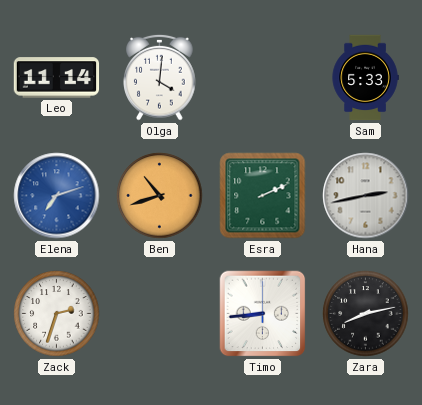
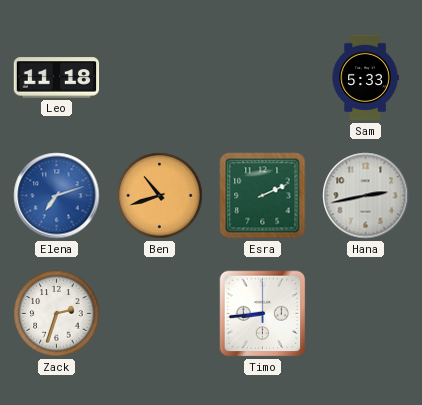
Leo: 11:14 -> 11:18 (57, 78)
Olga: 4:01 -> none (160, 77)
Zara: 8:13 -> none (366, 314)
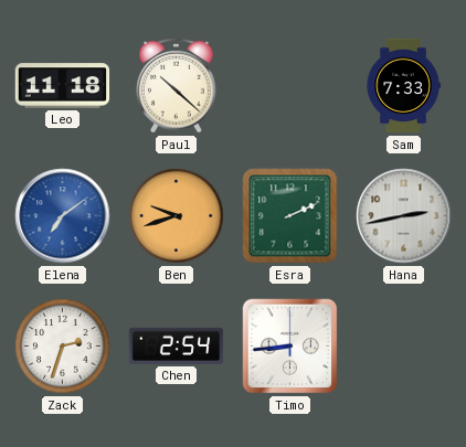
Paul: none -> 10:22 (177, 85)
Sam: 5:33 -> 7:33 (403, 86)
Elena: 7:12 -> 7:09 (63, 216)
Ben: 10:42 -> 9:42 (177, 216)
Chen: none -> 2:54 (177, 345)
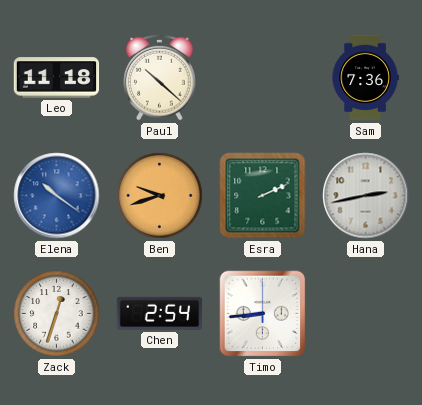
Sam: 7:33 -> 7:36 (365, 78)
Elena: 7:09 -> 10:21 (57, 196)
Zack: 2:33 -> 12:33 (57, 314)
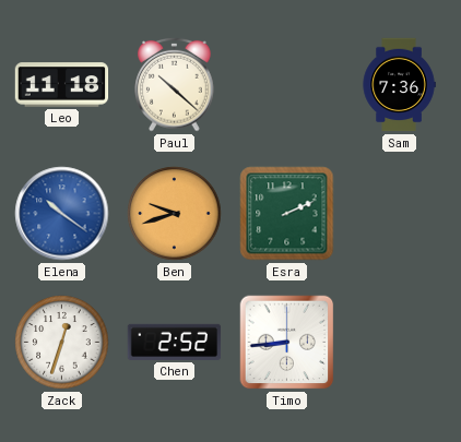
Hana: 2:43 -> none (366, 196)
Chen: 2:54 -> 2:52 (175, 342)
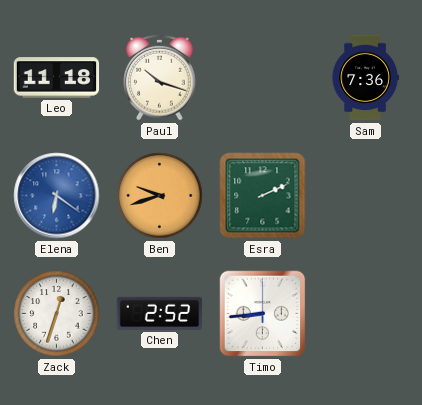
Paul: 10:22 -> 10:18 (160, 77)
Elena: 10:21 -> 6:21 (57, 196)
